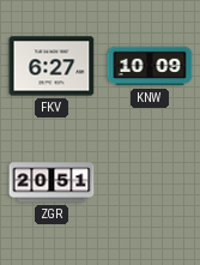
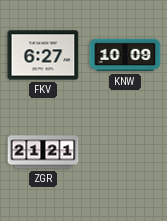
ZGR: 20:51 -> 21:21 (43, 152)
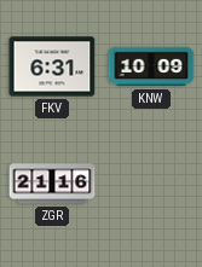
FKV: 6:27 -> 6:31 (52, 66)
ZGR: 21:21 -> 21:16 (52, 184)
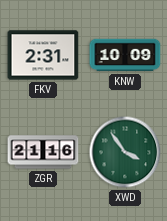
FKV: 6:31 -> 2:31 (43, 55)
XWD: none -> 3:54 (125, 152)
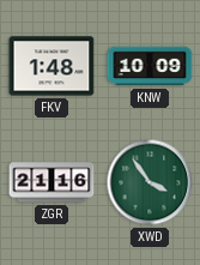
FKV: 2:31 -> 1:48 (51, 66)
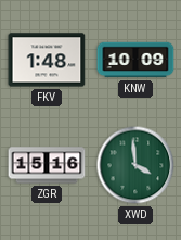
ZGR: 21:16 -> 15:16 (47, 165)
XWD: 3:54 -> 3:59 (135, 165)
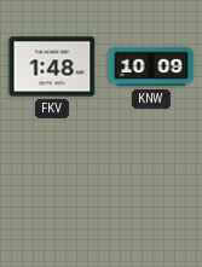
ZGR: 15:16 -> none (47, 165)
XWD: 3:59 -> none (135, 165)
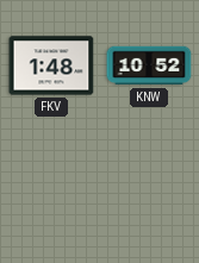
KNW: 10:09 -> 10:52 (149, 65)
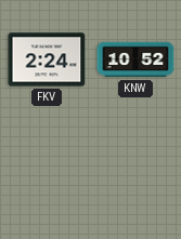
FKV: 1:48 -> 2:24 (47, 59)
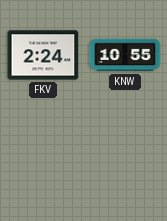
KNW: 10:52 -> 10:55 (125, 55)
